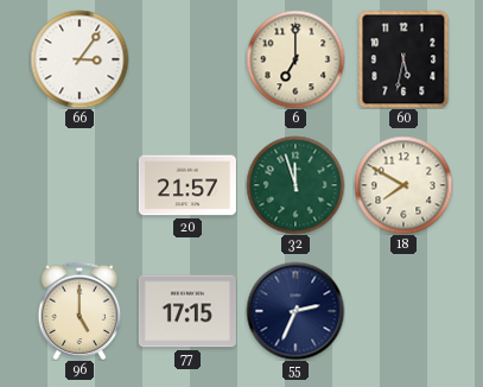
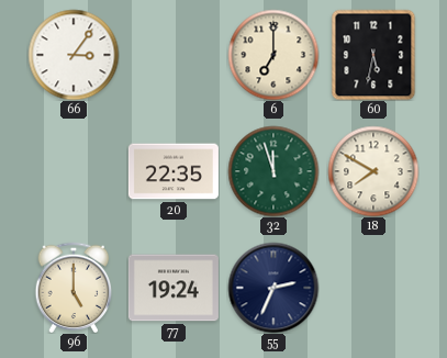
20: 21:57 -> 22:35 (174, 171)
77: 17:15 -> 19:24 (174, 288)
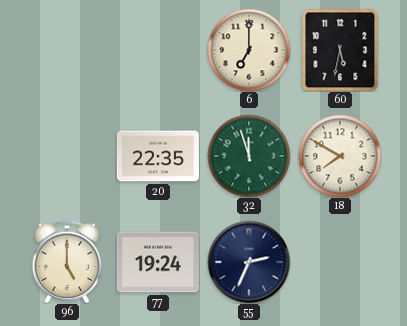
66: 3:06 -> none (74, 55)
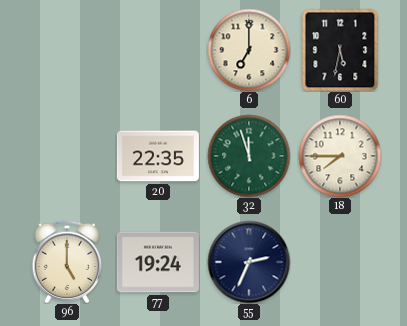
18: 7:50 -> 7:45 (340, 156)
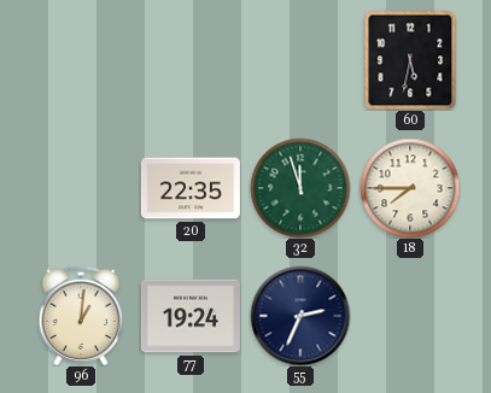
6: 7:00 -> none (249, 50)
96: 5:00 -> 1:01 (81, 316)
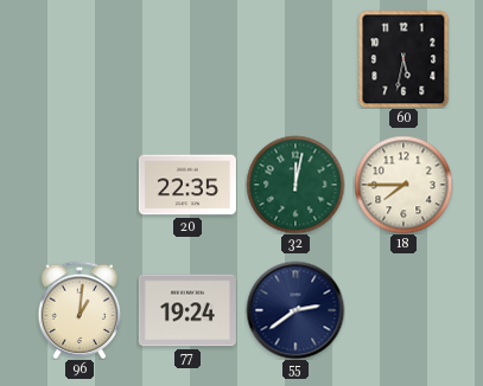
32: 11:57 -> 12:02 (295, 185)
55: 2:34 -> 2:39 (295, 310)
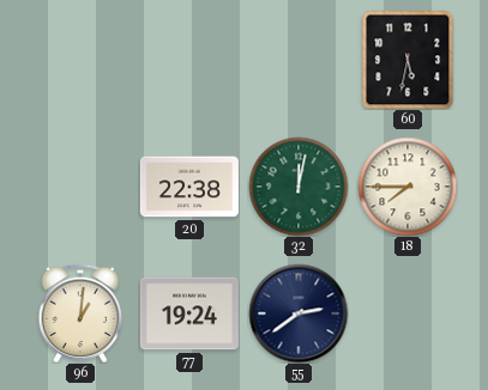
20: 22:35 -> 22:38 (189, 187)
